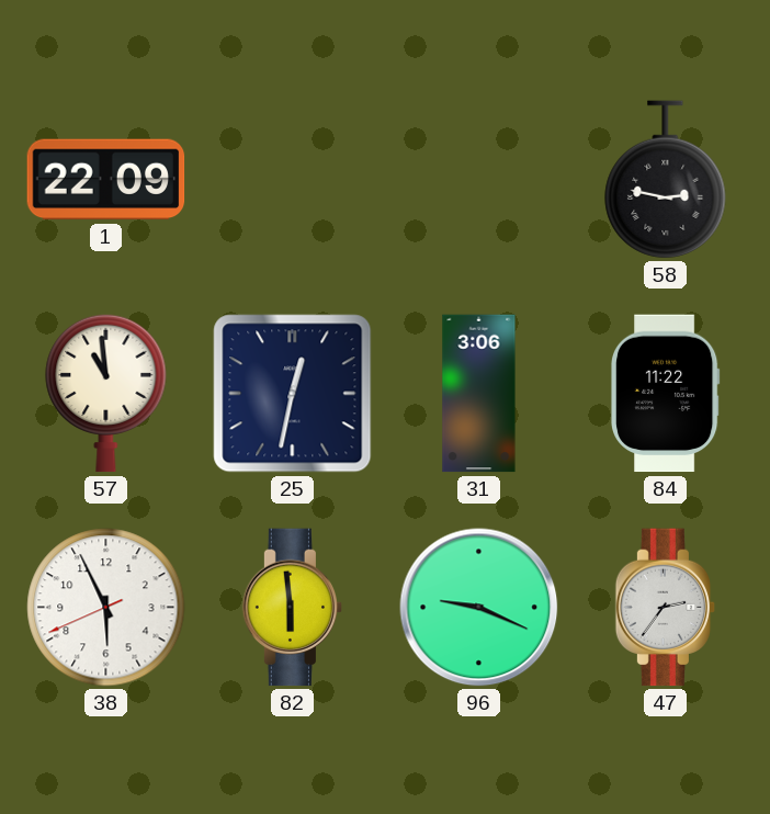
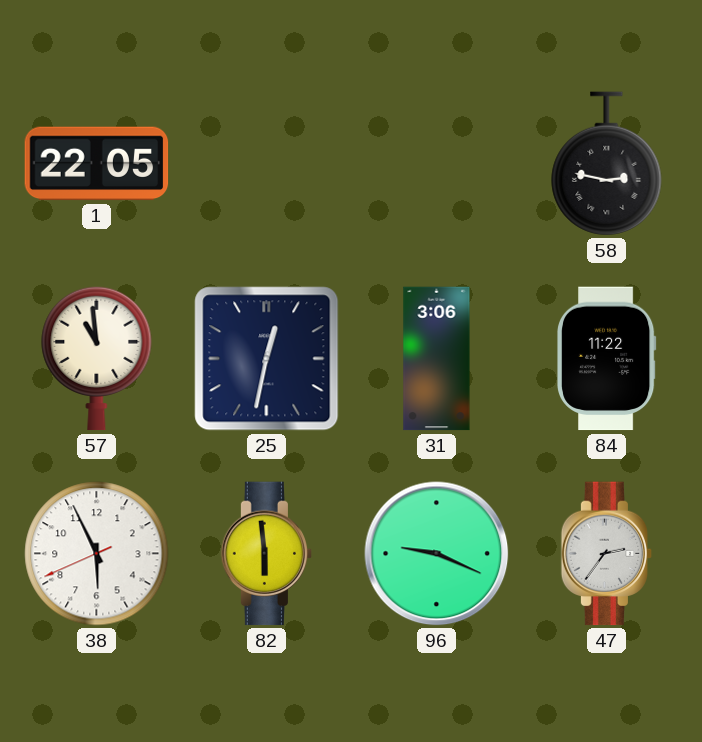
1: 22:09 -> 22:05 (97, 164)
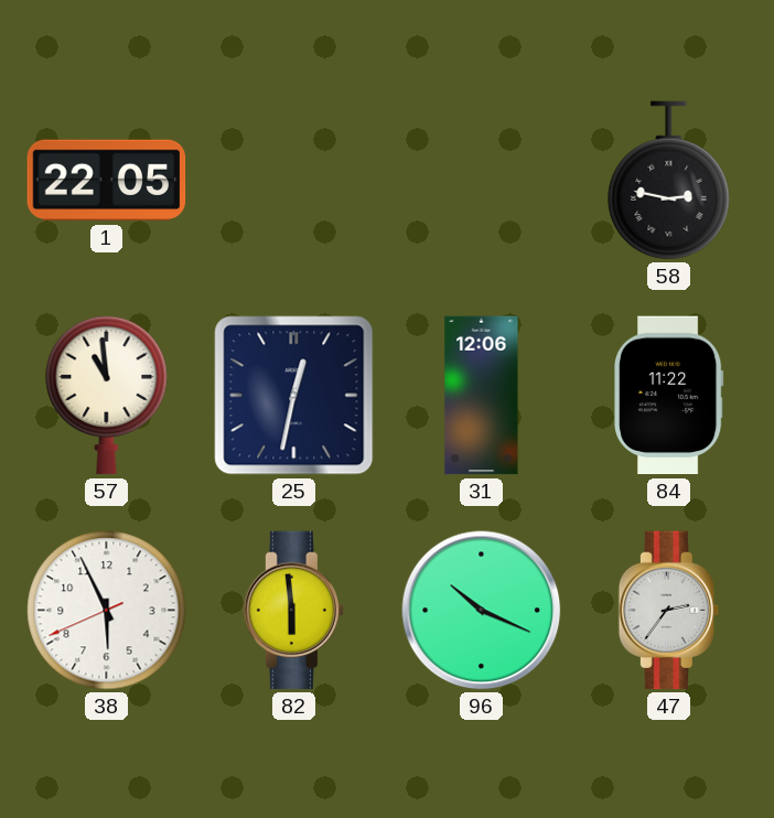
31: 3:06 -> 12:06 (482, 396)
96: 9:19 -> 10:19 (482, 611)
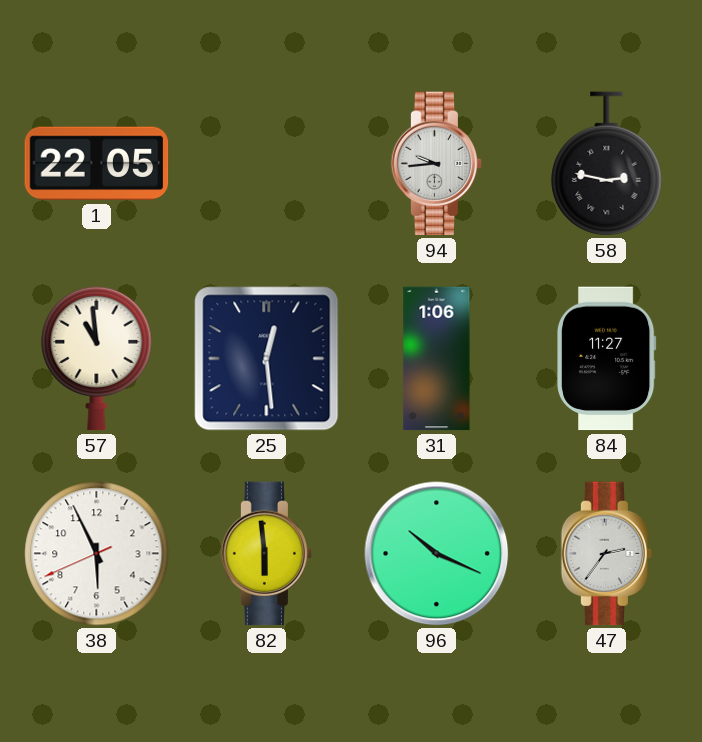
94: none -> 9:44 (437, 164)
25: 12:32 -> 12:29 (267, 359)
31: 12:06 -> 1:06 (437, 359)
84: 11:22 -> 11:27 (607, 359)
